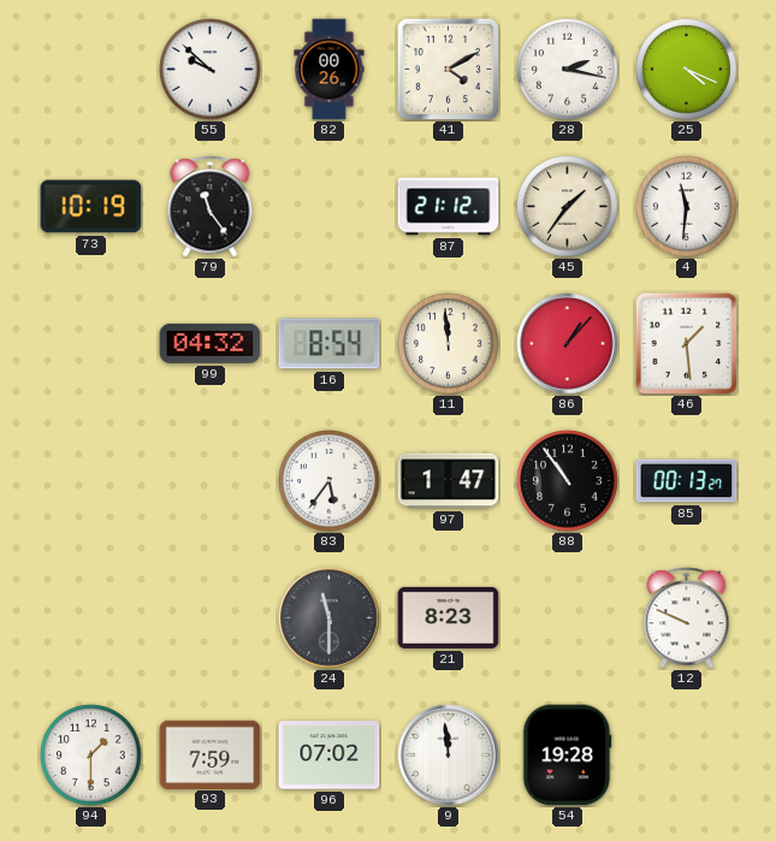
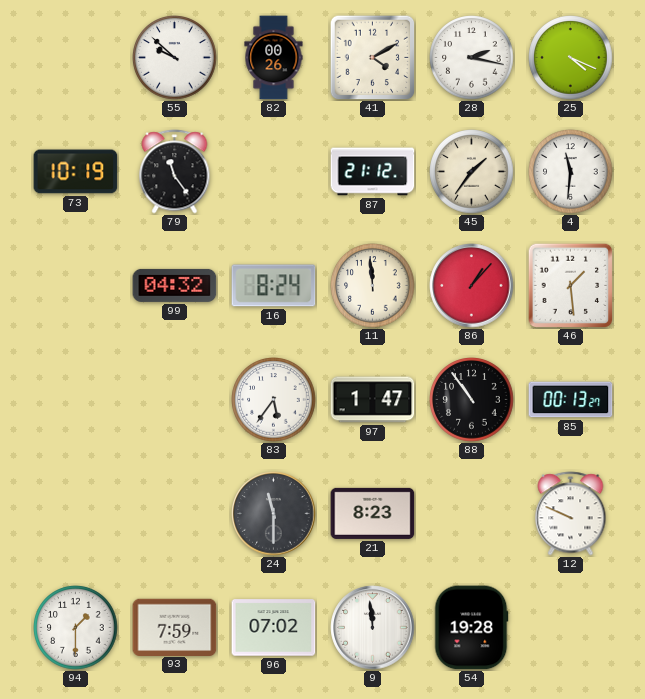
16: 8:54 -> 8:24 (274, 286)
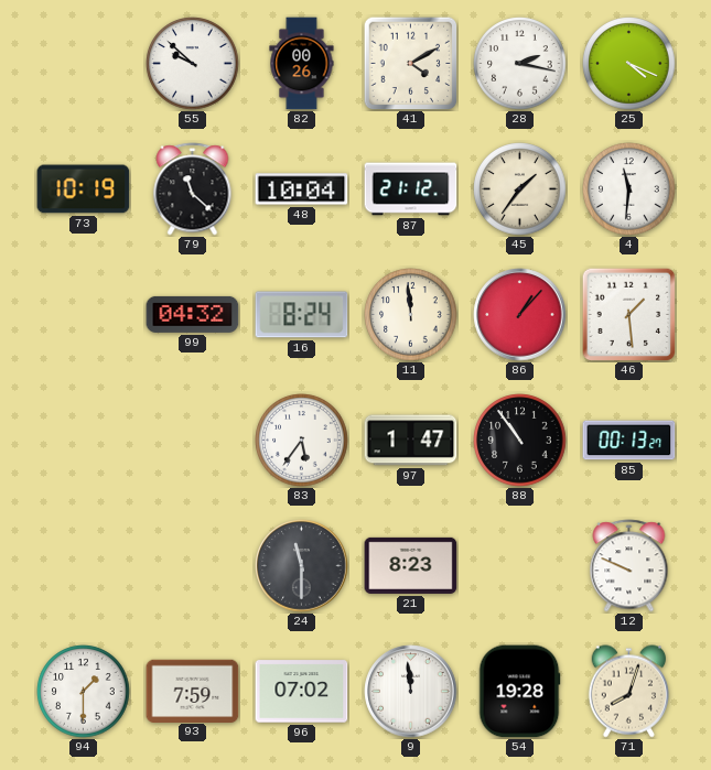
79: 11:24 -> 11:22 (193, 189)
48: none -> 10:04 (302, 189)
71: none -> 8:03 (629, 692)
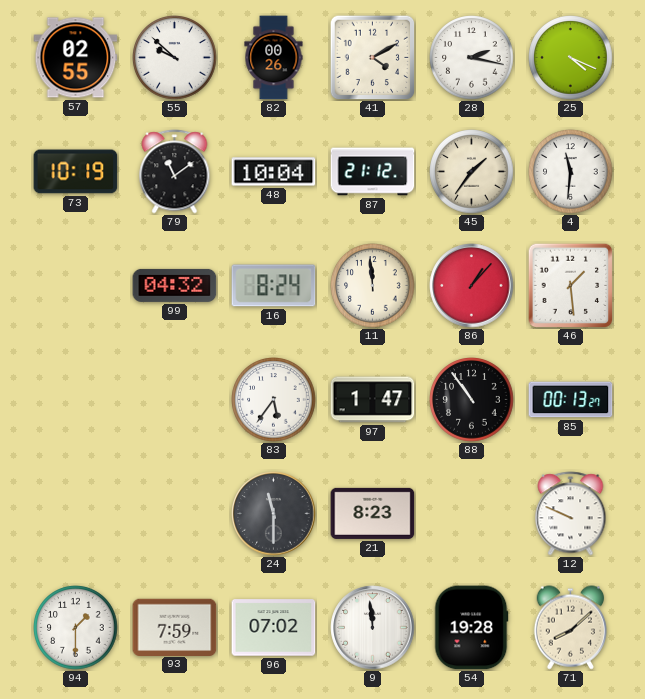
57: none -> 02:55 (76, 58)
79: 11:22 -> 11:09 (175, 172)
71: 8:03 -> 8:08 (571, 628)
